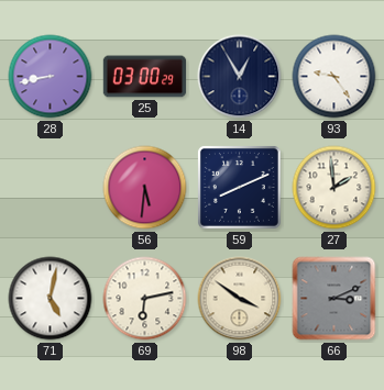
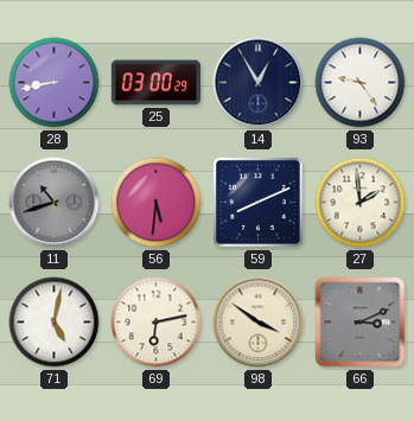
11: none -> 10:42 (55, 203)
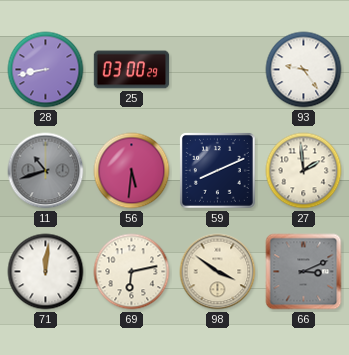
14: 12:55 -> none (259, 83)
71: 5:02 -> 12:01 (46, 272)
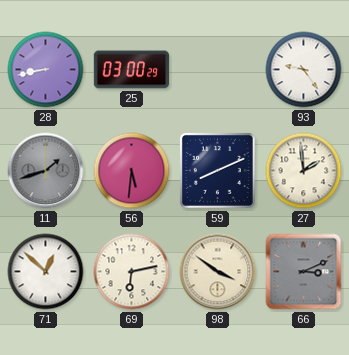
11: 10:42 -> 1:42 (46, 171)
71: 12:01 -> 12:52 (46, 272)
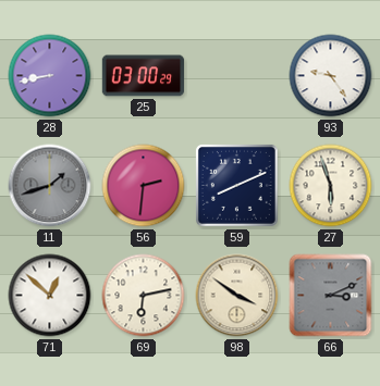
56: 5:31 -> 2:31 (144, 186)
27: 1:59 -> 5:57 (331, 186)
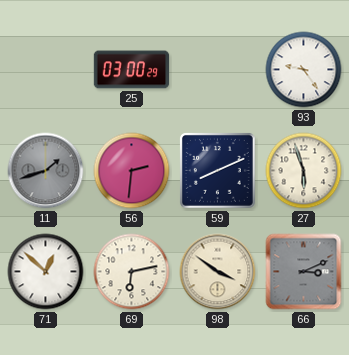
28: 8:43 -> none (50, 76)
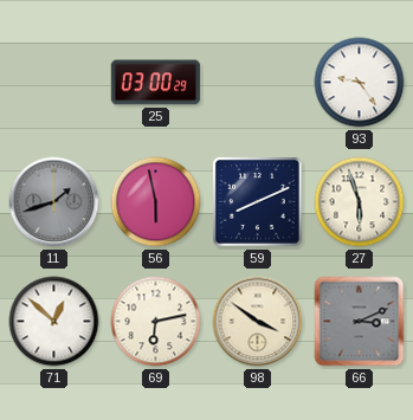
56: 2:31 -> 5:58 (156, 202)
